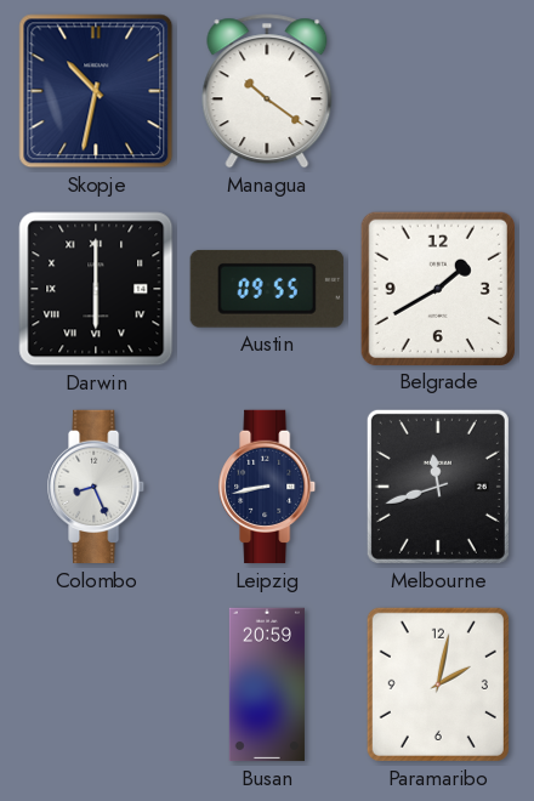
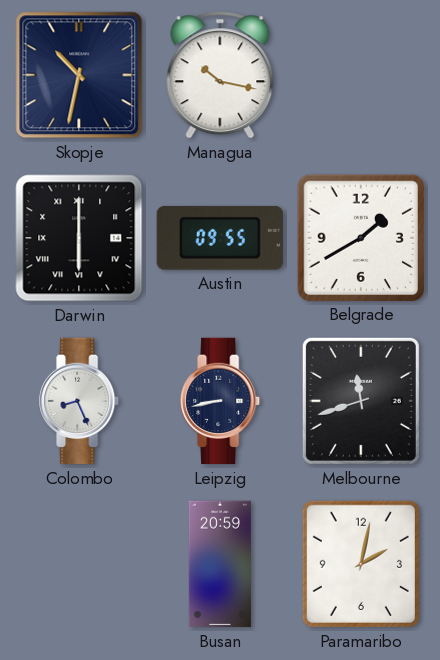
Managua: 10:21 -> 10:17 (220, 75)
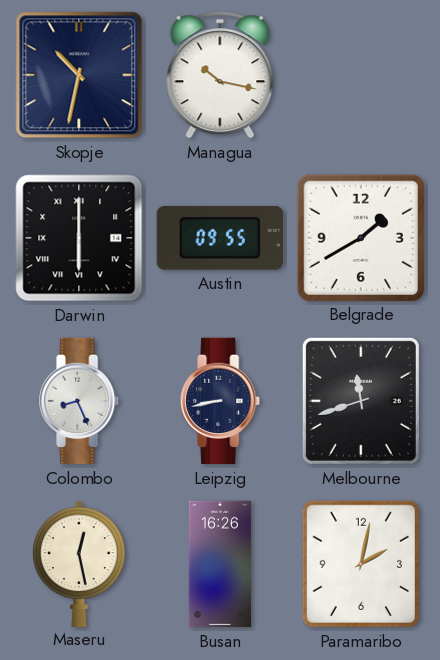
Maseru: none -> 12:28 (79, 563)
Busan: 20:59 -> 16:26 (220, 564)
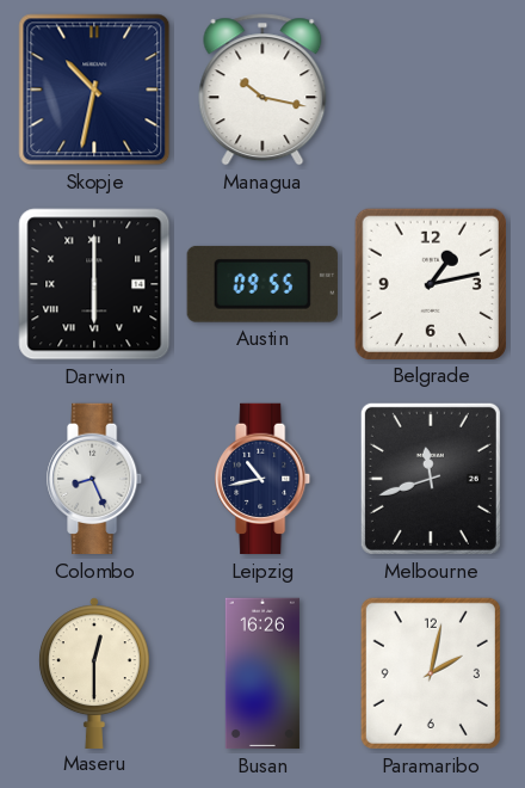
Belgrade: 1:40 -> 1:13 (431, 284)
Leipzig: 8:43 -> 10:43 (264, 479)
Maseru: 12:28 -> 12:30 (94, 672)
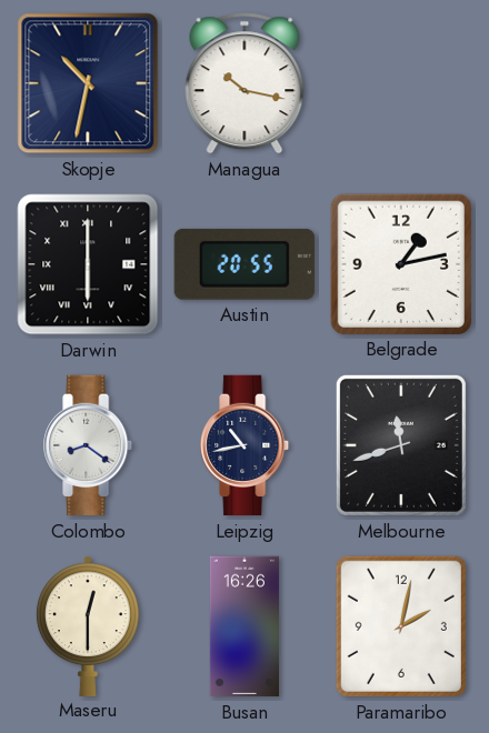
Austin: 09:55 -> 20:55 (244, 264)
Colombo: 8:26 -> 8:21 (89, 445)
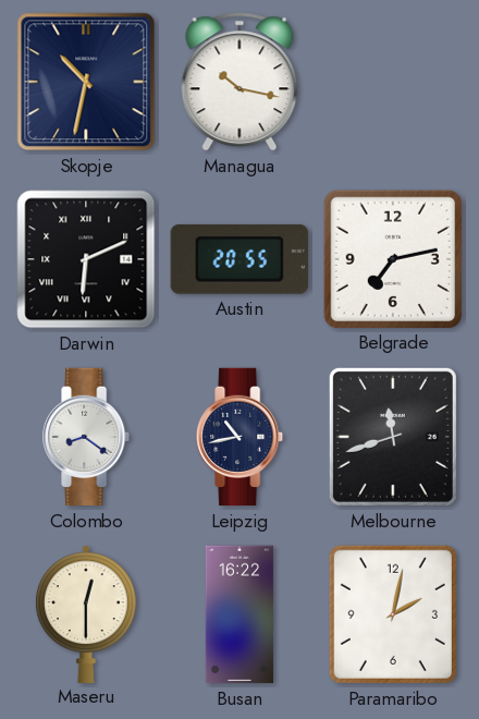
Darwin: 6:00 -> 6:11 (86, 259)
Belgrade: 1:13 -> 7:13 (393, 259)
Busan: 16:26 -> 16:22 (239, 614)
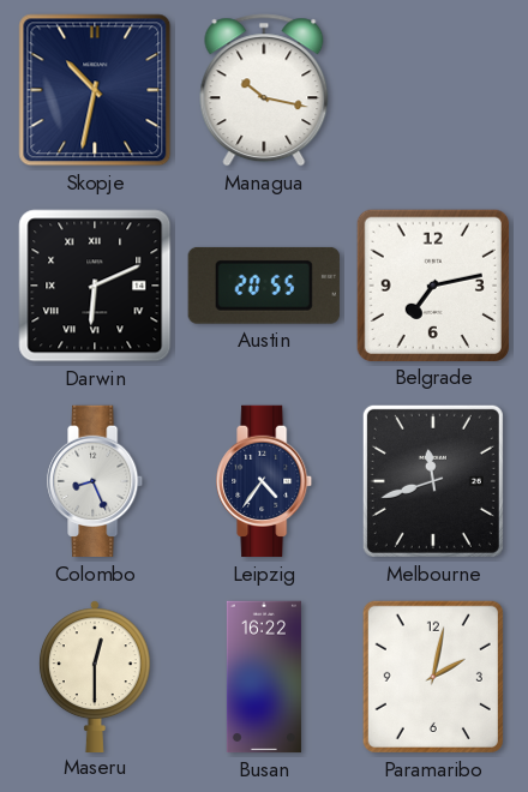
Colombo: 8:21 -> 8:26 (96, 481)
Leipzig: 10:43 -> 4:36 (265, 481)
